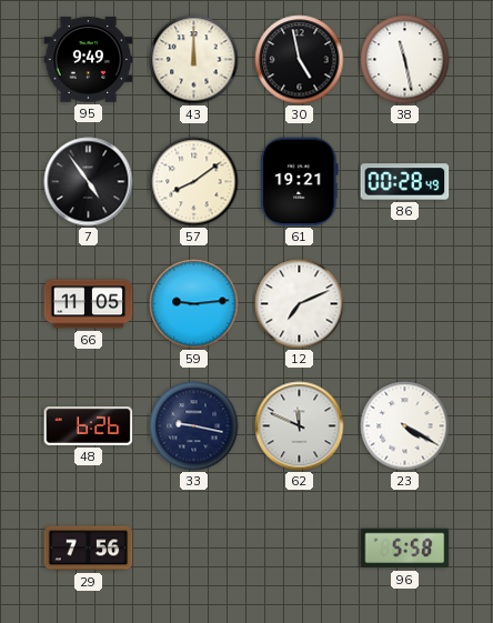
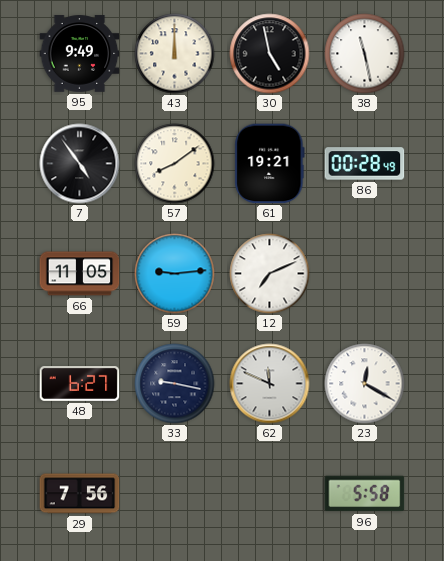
48: 6:26 -> 6:27 (80, 384)
23: 4:20 -> 12:20 (365, 384)
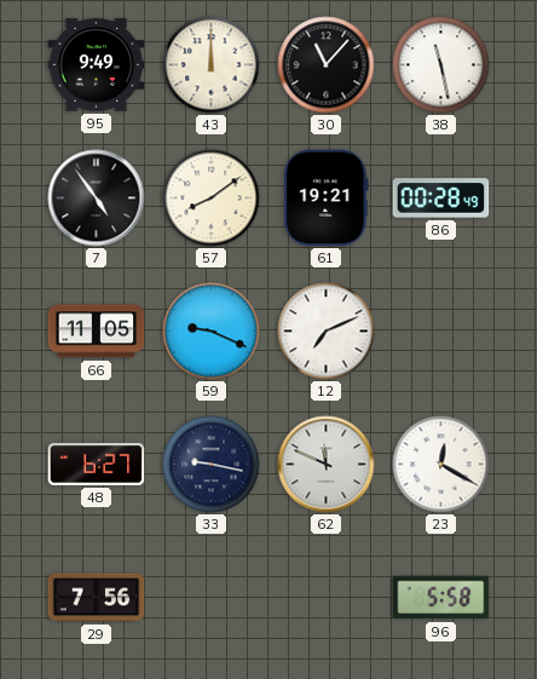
30: 4:58 -> 11:07 (327, 65)
59: 9:14 -> 9:19 (212, 332)
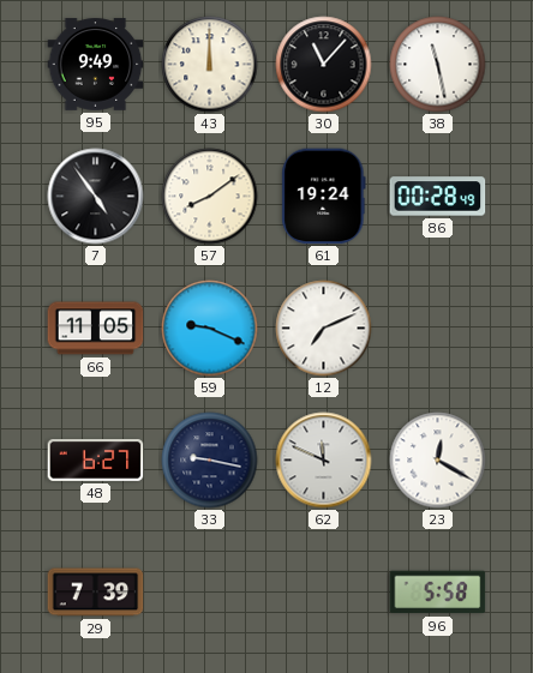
61: 19:21 -> 19:24 (324, 197)
29: 7:56 -> 7:39 (96, 593)
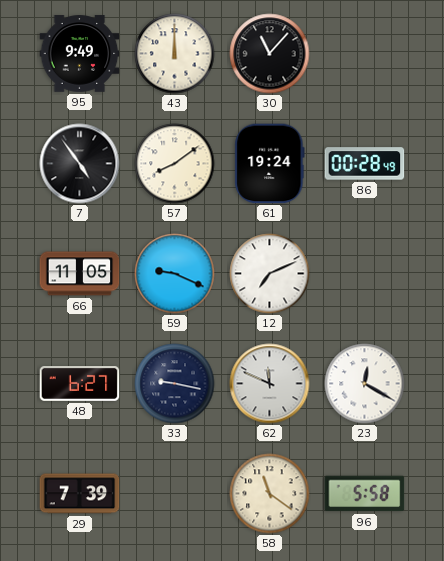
38: 11:28 -> none (438, 65)
58: none -> 11:21 (270, 494)
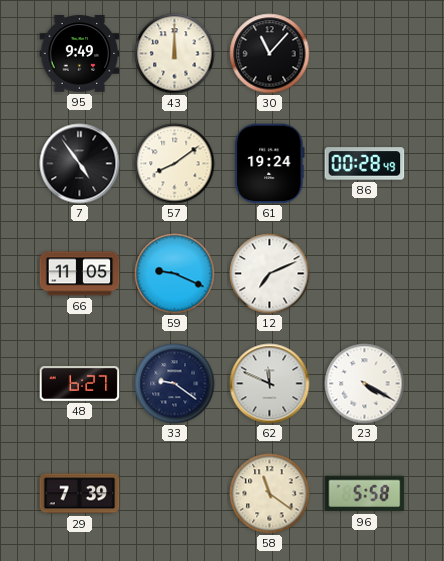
33: 9:17 -> 9:21 (175, 384)
23: 12:20 -> 4:20 (365, 384)
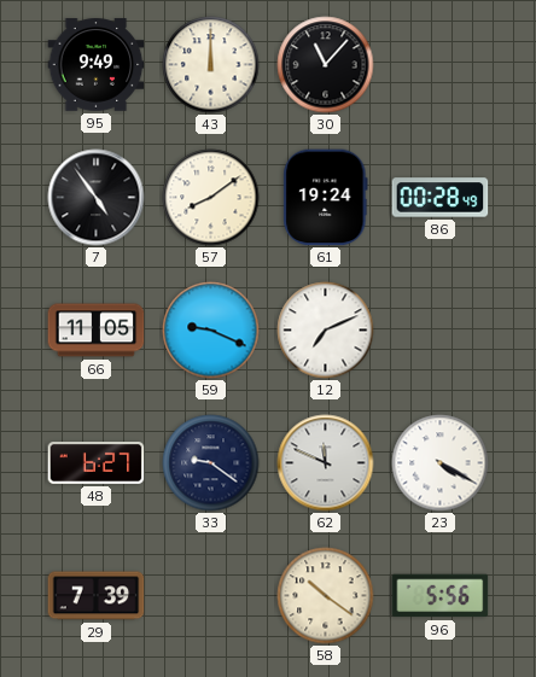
58: 11:21 -> 10:21 (326, 596)
96: 5:58 -> 5:56 (441, 596)
